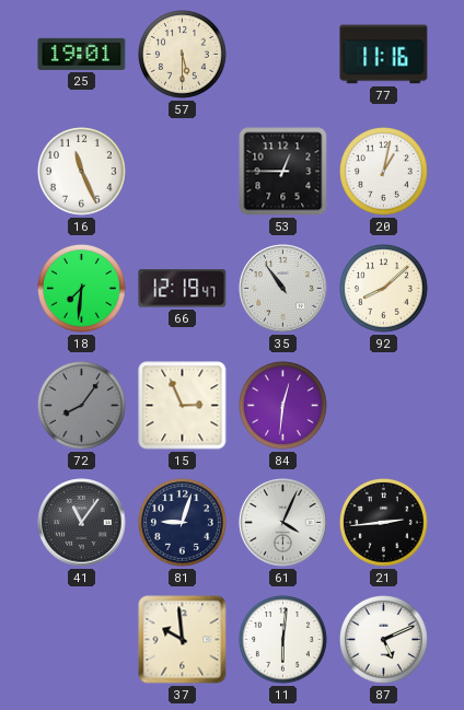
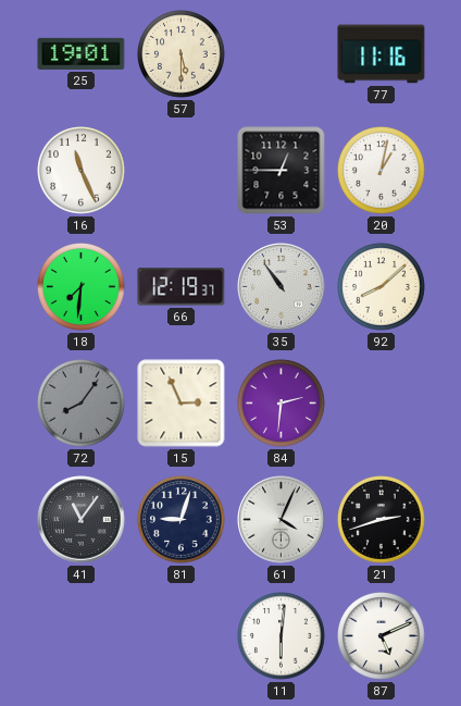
66: 12:19:47 -> 12:19:37 (182, 287)
84: 12:31 -> 2:31 (282, 404)
21: 2:44 -> 2:42 (382, 520)
37: 9:59 -> none (183, 640)
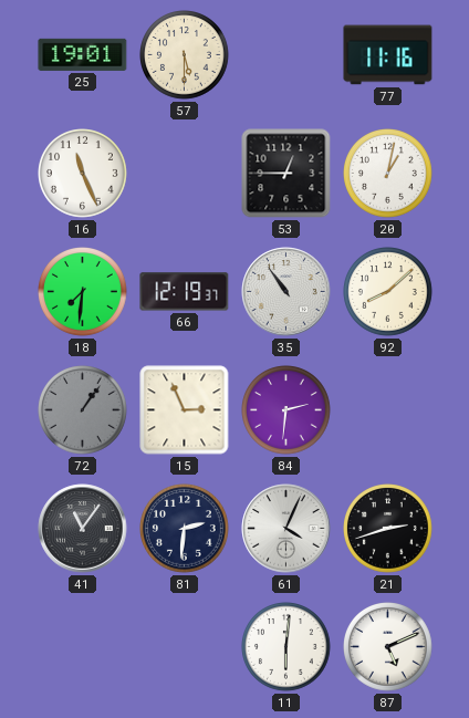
72: 8:06 -> 1:06 (83, 410)
81: 9:03 -> 2:31 (185, 529)
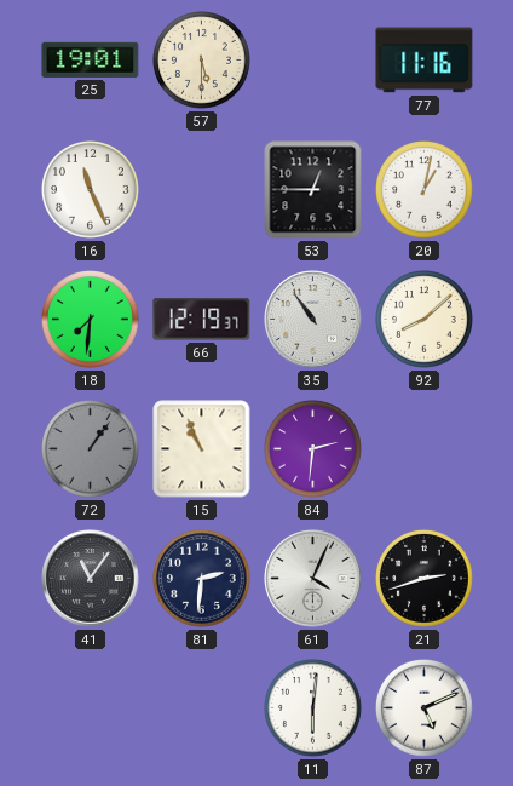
15: 2:56 -> 10:56 (202, 449)
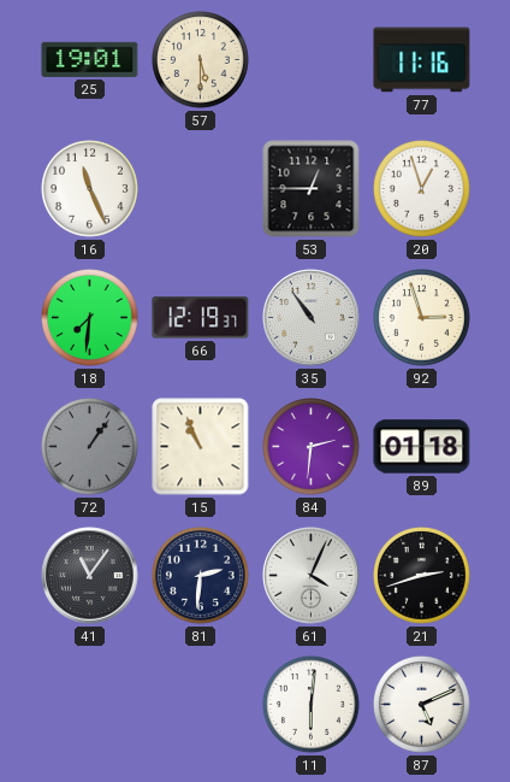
20: 1:02 -> 12:57 (422, 189)
92: 8:08 -> 2:57 (422, 318)
89: none -> 01:18 (422, 447)
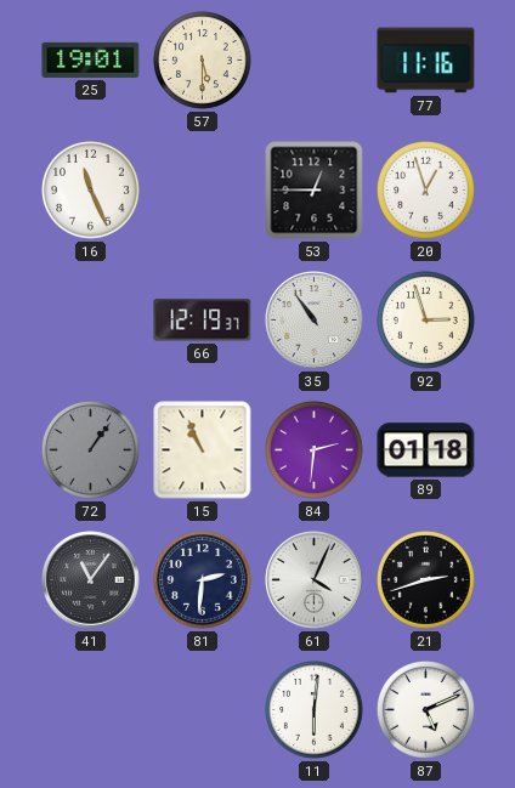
18: 7:31 -> none (90, 318)
